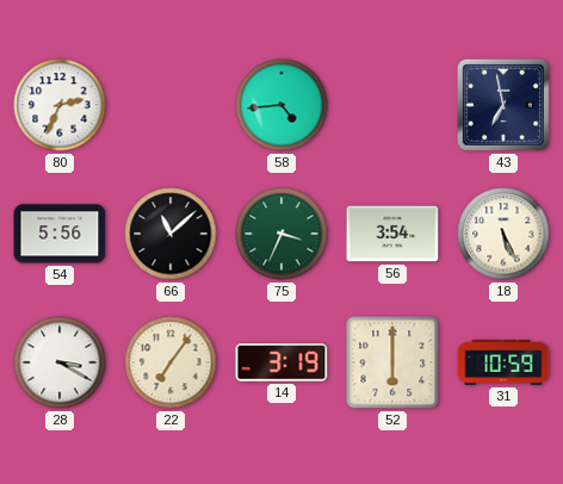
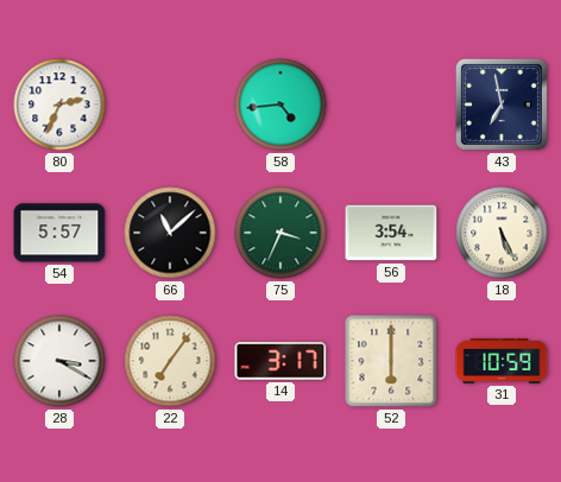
54: 5:56 -> 5:57 (59, 233)
14: 3:19 -> 3:17 (280, 361)
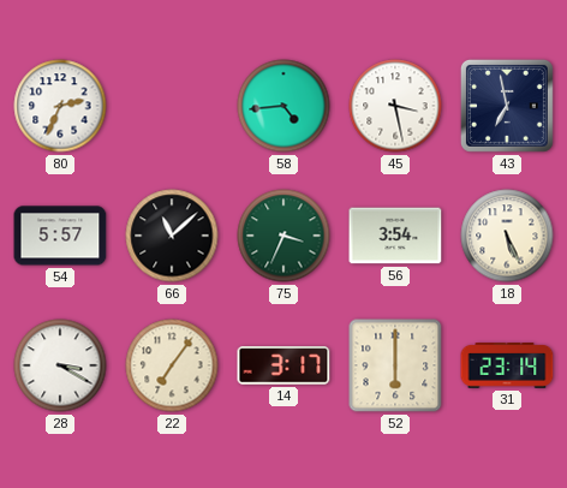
45: none -> 3:28 (395, 106)
31: 10:59 -> 23:14 (507, 367)
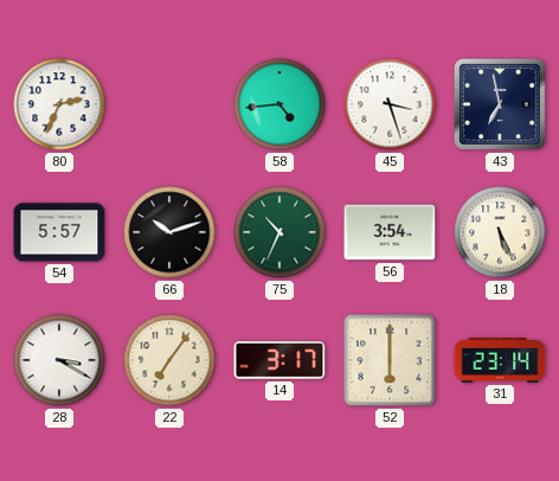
45: 3:28 -> 3:27 (390, 104)
66: 11:08 -> 10:12 (169, 232)
75: 3:34 -> 10:34 (279, 232)
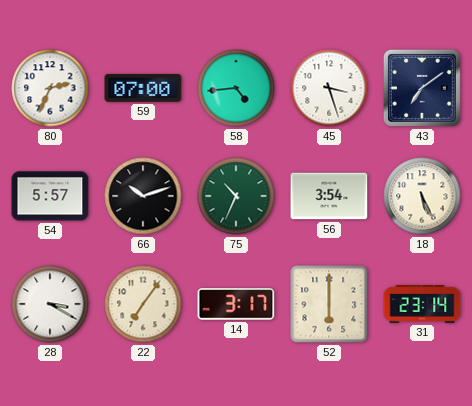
59: none -> 07:00 (143, 88)
43: 6:58 -> 7:09 (422, 88)
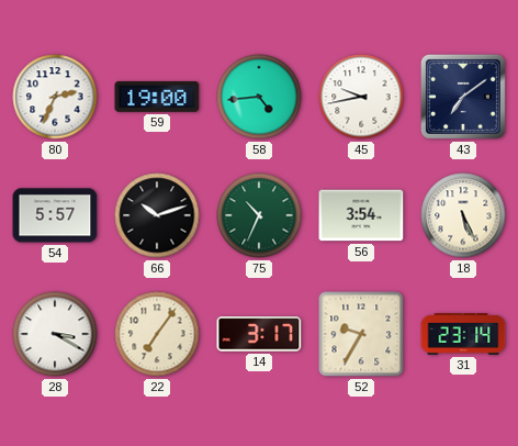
59: 07:00 -> 19:00 (157, 97)
45: 3:27 -> 9:43 (361, 97)
52: 6:00 -> 9:35 (361, 334)
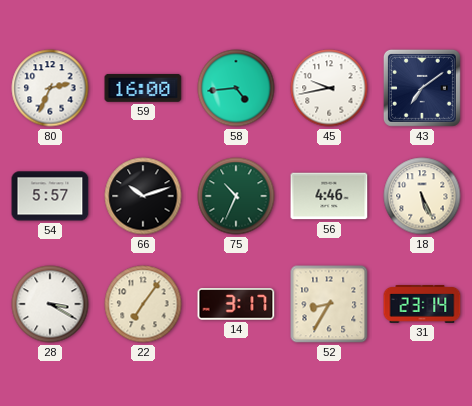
59: 19:00 -> 16:00 (143, 88)
56: 3:54 -> 4:46 (329, 196)
52: 9:35 -> 8:35 (329, 304)
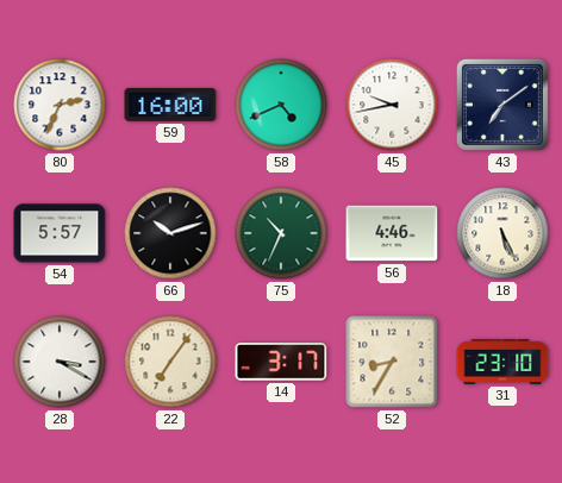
58: 4:44 -> 4:41 (281, 105)
31: 23:14 -> 23:10 (502, 363)
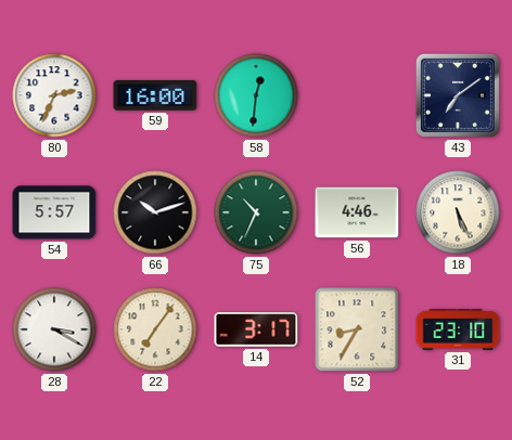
58: 4:41 -> 12:31 (256, 95)
45: 9:43 -> none (392, 105)
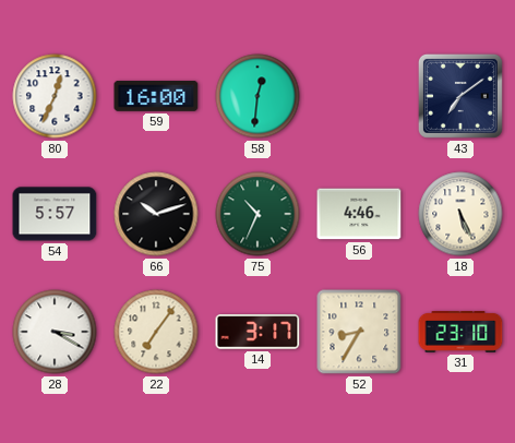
80: 2:34 -> 12:34 (55, 96)
